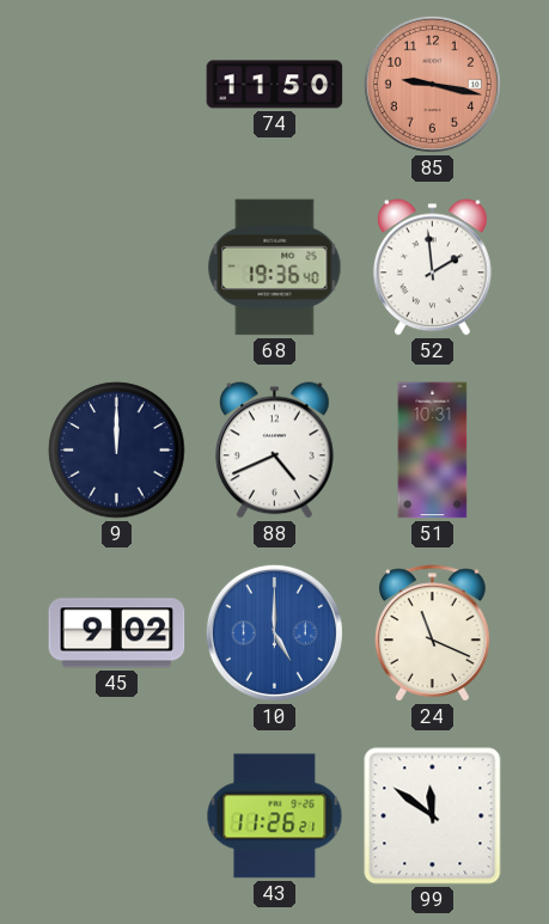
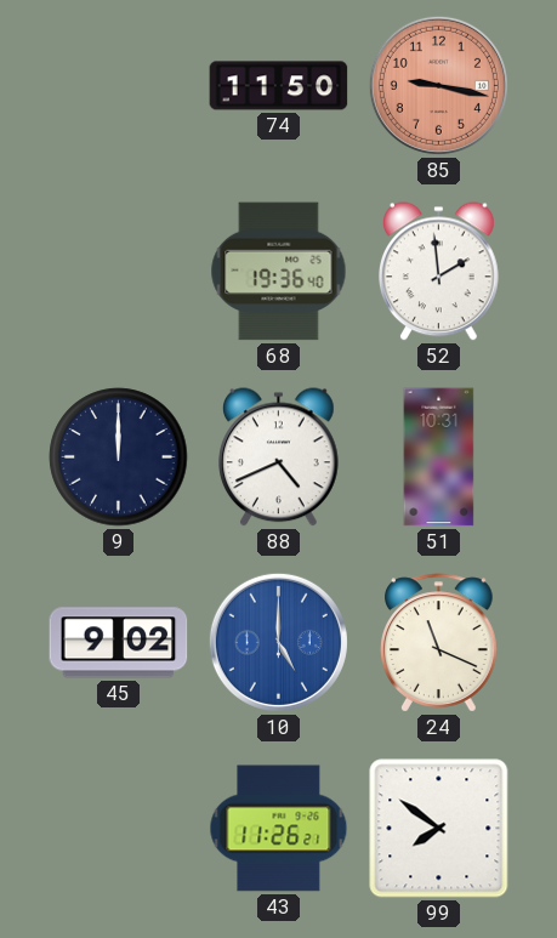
99: 11:51 -> 7:51 (439, 829)
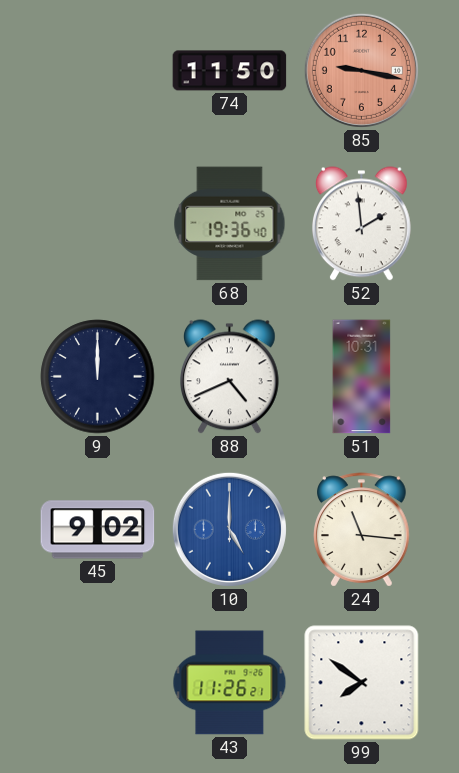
24: 11:19 -> 11:16 (362, 530)
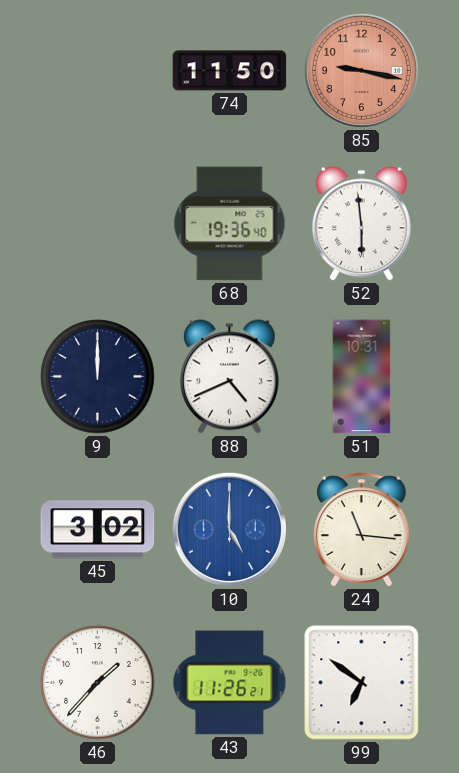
52: 1:59 -> 5:59 (362, 224)
45: 9:02 -> 3:02 (98, 530)
46: none -> 1:37 (98, 683)
99: 7:51 -> 6:51 (362, 683)
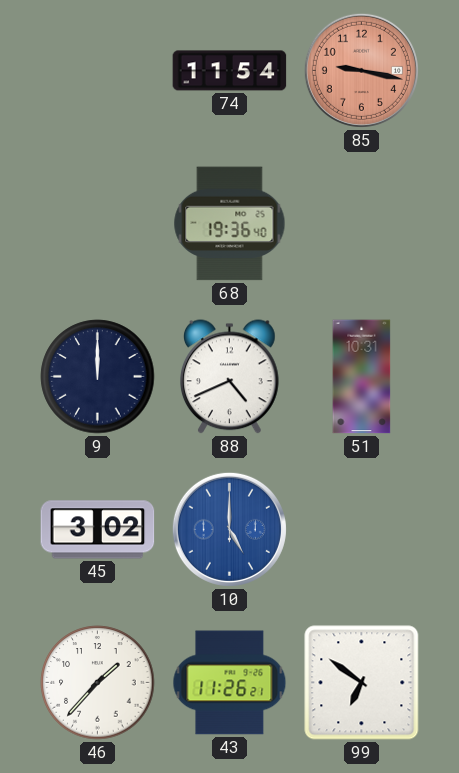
74: 11:50 -> 11:54 (230, 71)
52: 5:59 -> none (362, 224)
24: 11:16 -> none (362, 530)
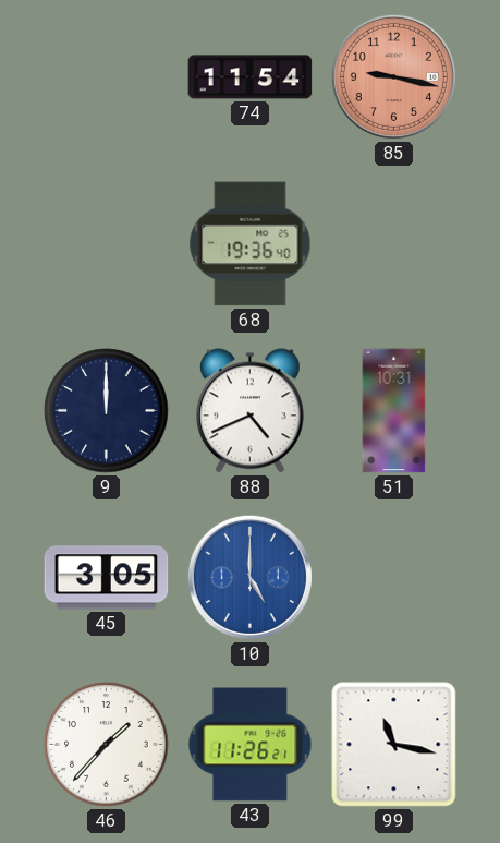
45: 3:02 -> 3:05 (107, 578)
99: 6:51 -> 11:17 (394, 745)
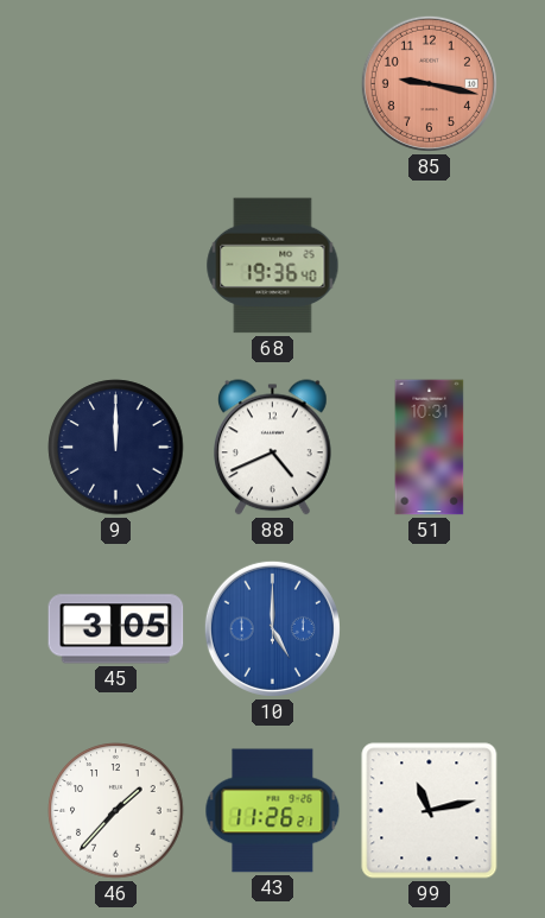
74: 11:54 -> none (251, 77)
99: 11:17 -> 11:13 (430, 811)
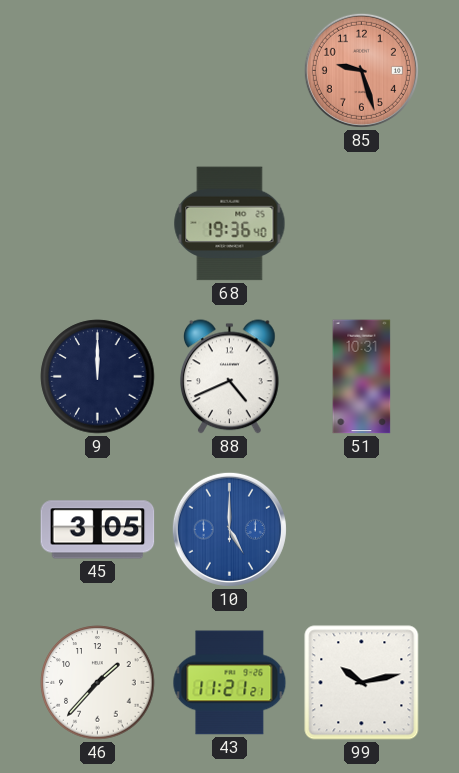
85: 9:17 -> 9:27 (361, 70)
43: 11:26 -> 11:21 (230, 683)
99: 11:13 -> 10:13 (362, 683)
